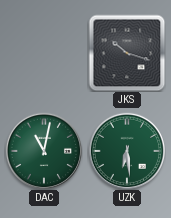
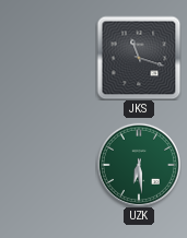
JKS: 10:18 -> 11:18 (139, 58)
DAC: 11:02 -> none (43, 150)
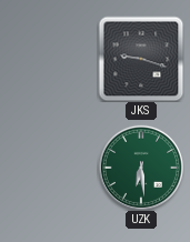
JKS: 11:18 -> 9:18 (141, 59)
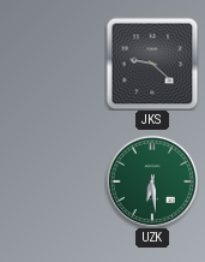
JKS: 9:18 -> 9:22 (152, 64)
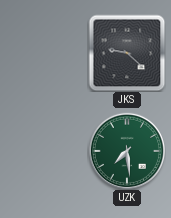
UZK: 6:29 -> 7:29 (126, 150)
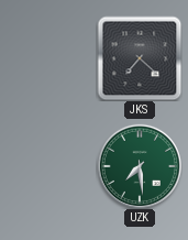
JKS: 9:22 -> 7:22 (140, 58)
